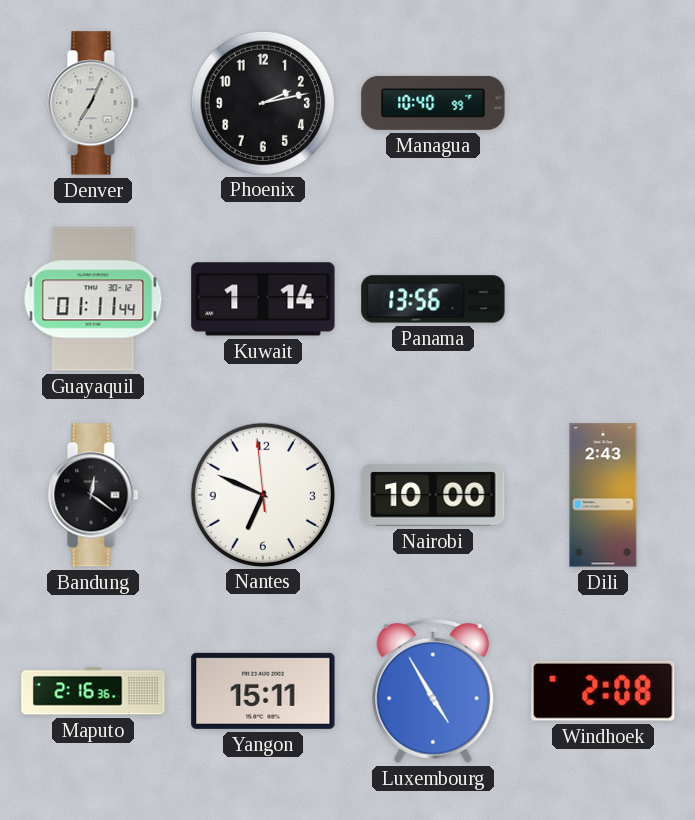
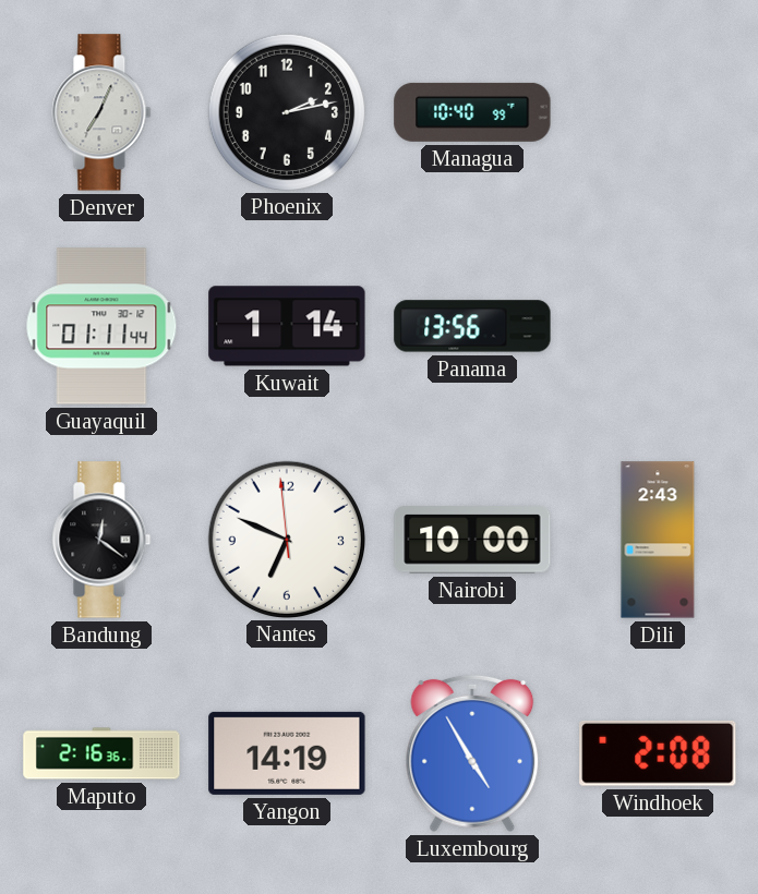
Yangon: 15:11 -> 14:19 (287, 753)
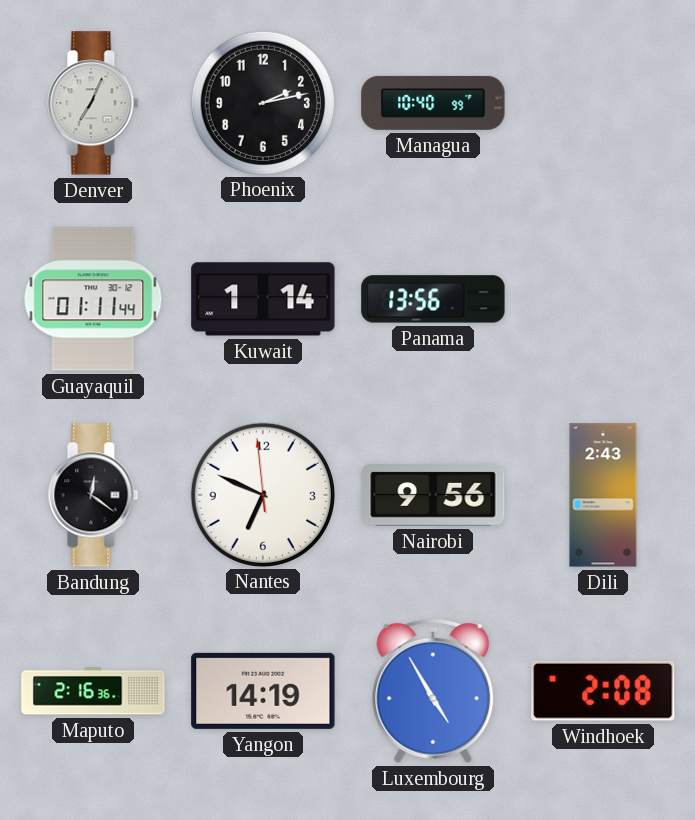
Nairobi: 10:00 -> 9:56 (433, 495)
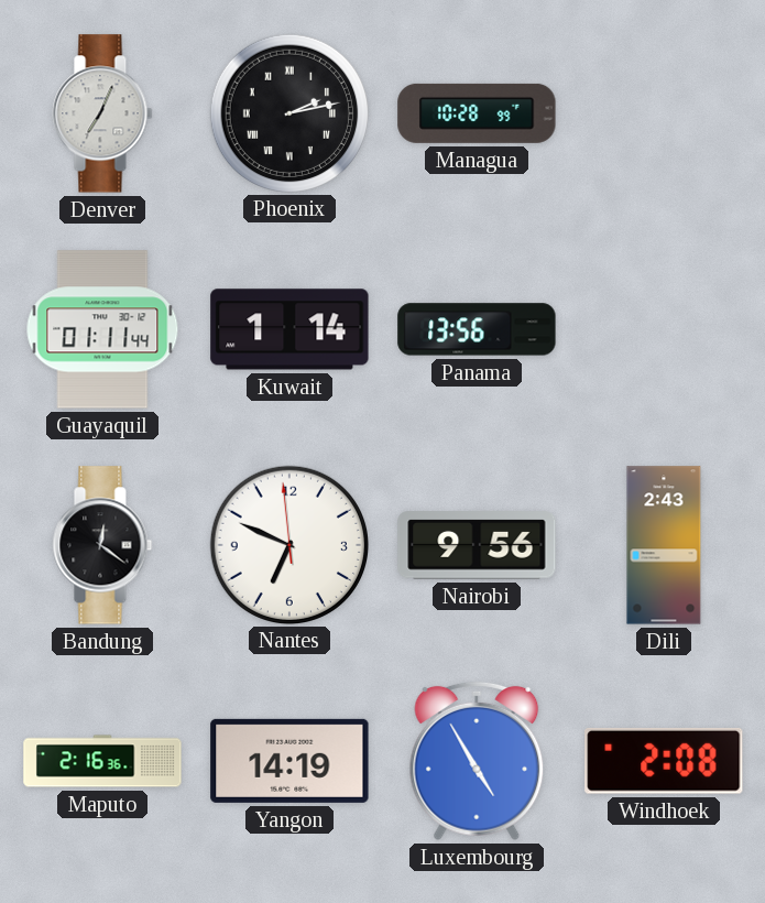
Phoenix numerals: Arabic -> Roman (288, 112)
Managua: 10:40 -> 10:28 (477, 113)
